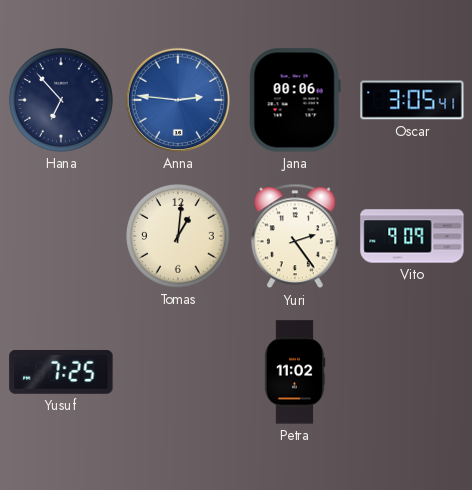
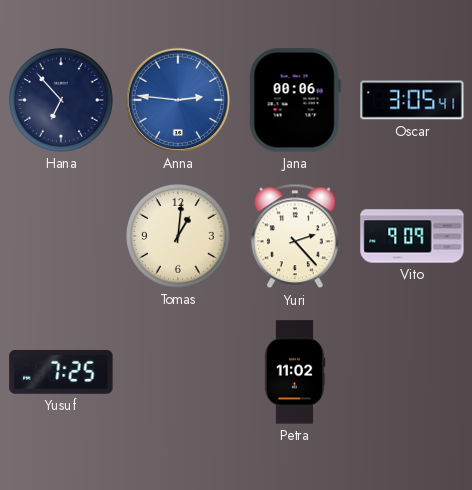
Yuri: 2:24 -> 2:23 (295, 236)
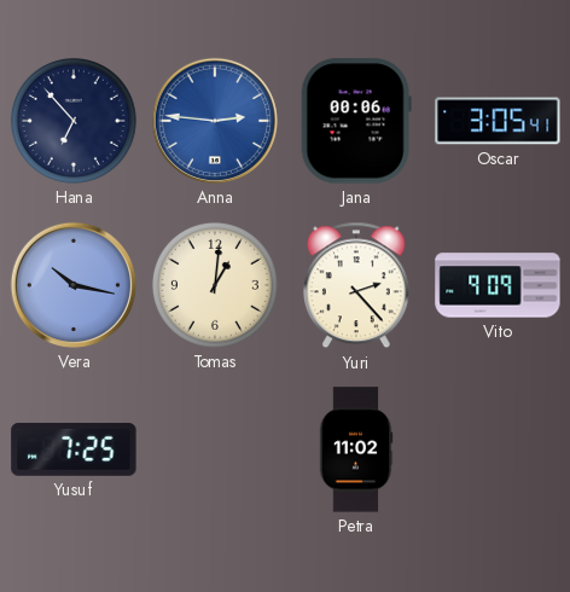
Vera: none -> 10:17 (74, 285)
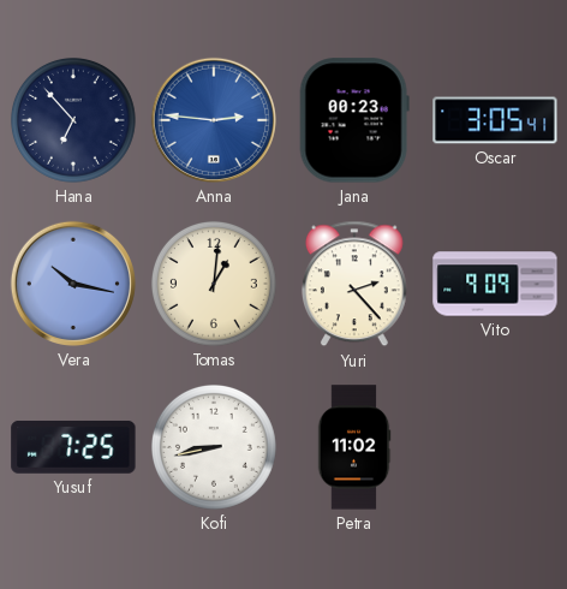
Jana: 00:06 -> 00:23 (354, 120)
Kofi: none -> 8:43 (214, 447)
